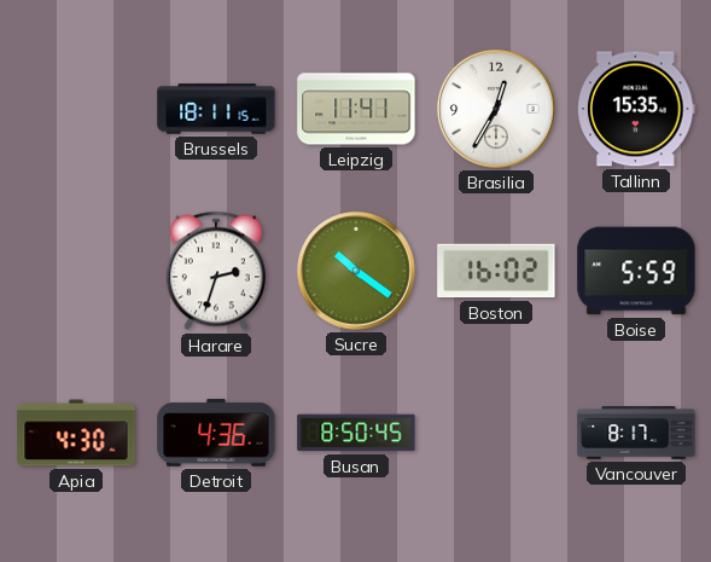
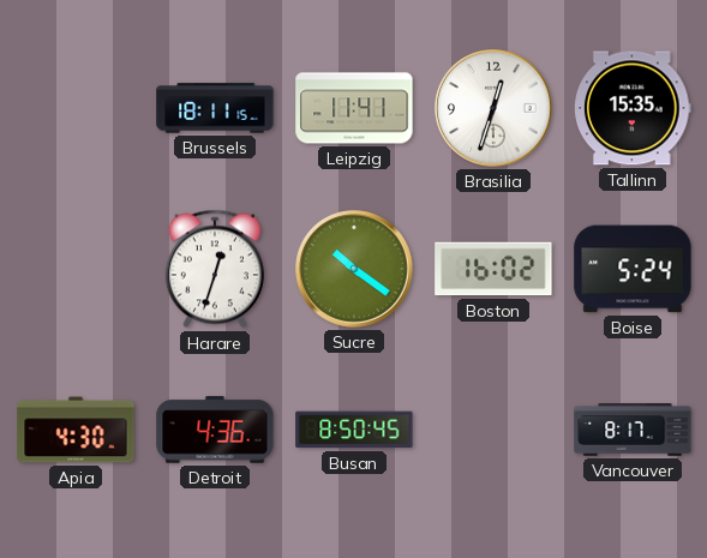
Brasilia: 12:35 -> 12:33 (493, 108)
Harare: 2:33 -> 12:33 (215, 269)
Boise: 5:59 -> 5:24 (633, 269)
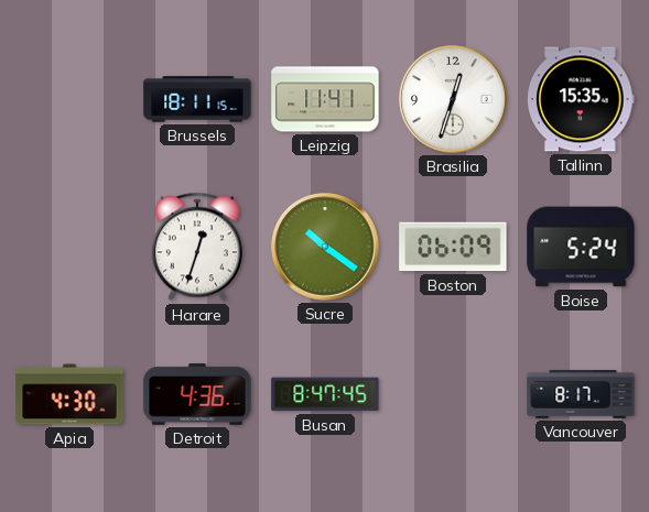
Boston: 16:02 -> 06:09 (453, 247)
Busan: 8:50 -> 8:47 (325, 394)
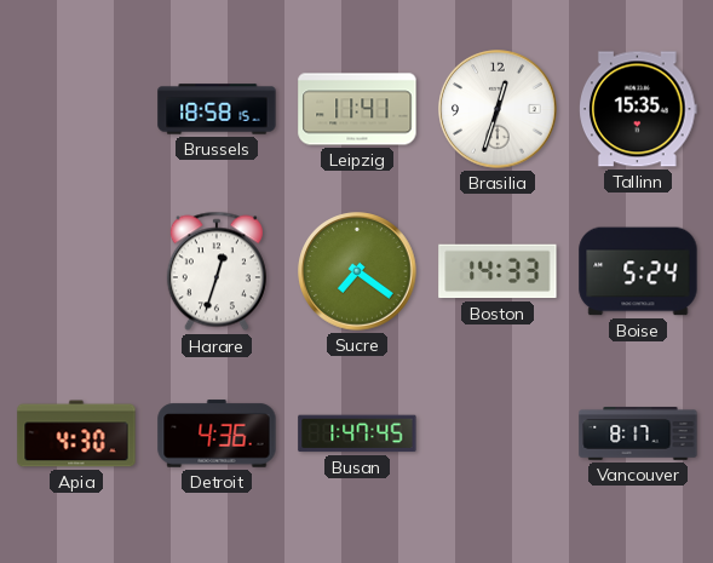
Brussels: 18:11 -> 18:58 (217, 109)
Sucre: 10:21 -> 7:21 (357, 271)
Boston: 06:09 -> 14:33 (498, 271)
Busan: 8:47 -> 1:47 (357, 433)
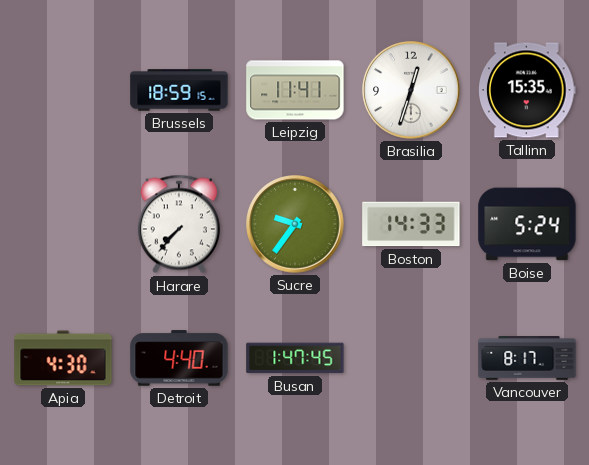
Brussels: 18:58 -> 18:59 (179, 90)
Harare: 12:33 -> 7:37 (179, 224)
Sucre: 7:21 -> 9:36 (295, 224)
Detroit: 4:36 -> 4:40 (179, 358)
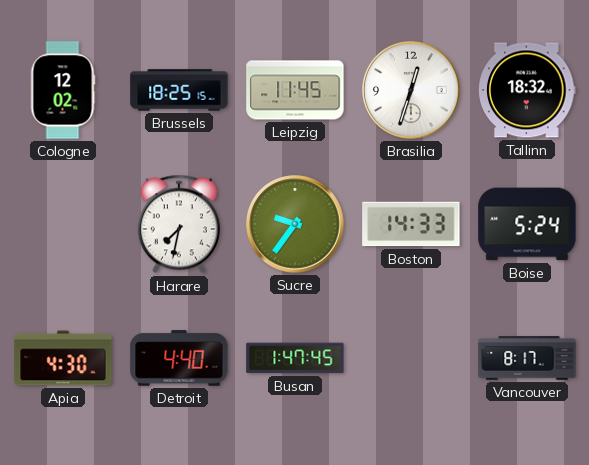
Cologne: none -> 12:02 (63, 90)
Brussels: 18:59 -> 18:25 (179, 90)
Leipzig: 11:41 -> 11:45 (295, 90)
Tallinn: 15:35 -> 18:32 (528, 90)
Harare: 7:37 -> 7:32 (179, 224)
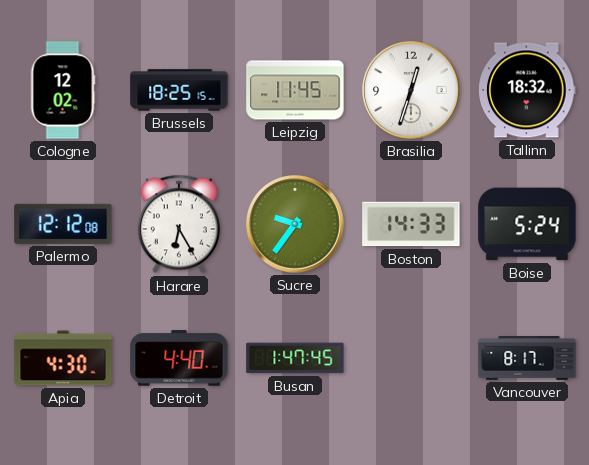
Palermo: none -> 12:12 (63, 224)
Harare: 7:32 -> 6:25 (179, 224)
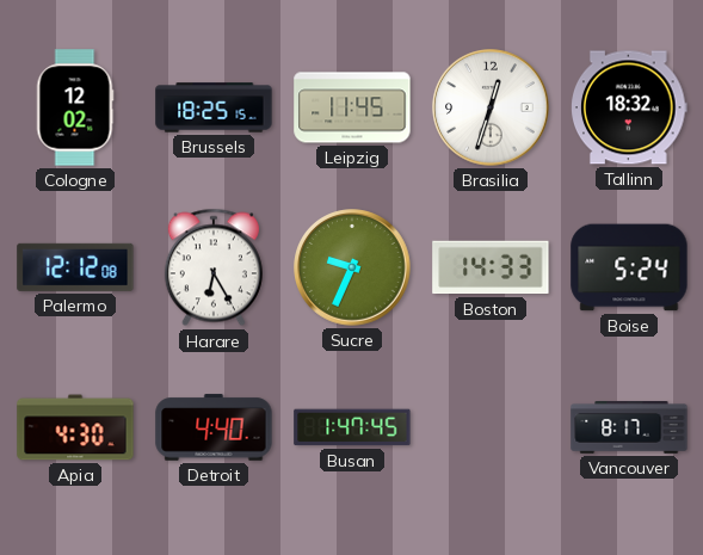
Sucre: 9:36 -> 9:34 (352, 267)
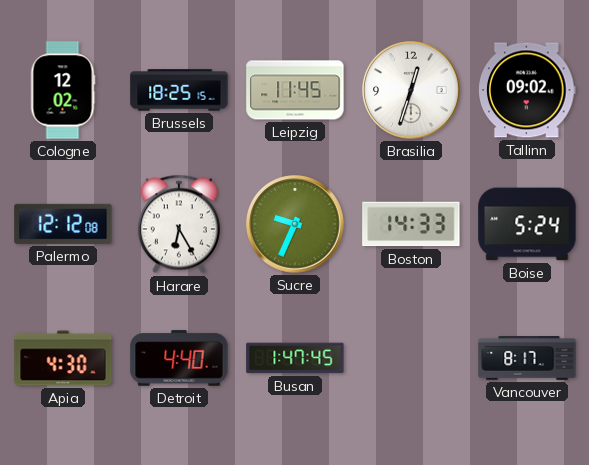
Tallinn: 18:32 -> 09:02 (528, 90)
